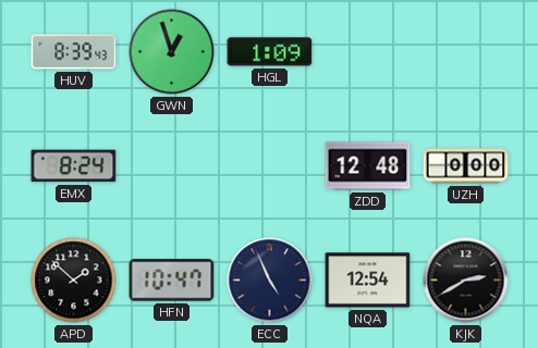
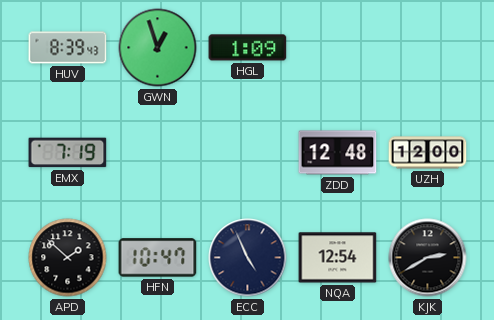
EMX: 8:24 -> 7:19 (68, 153)
UZH: 0:00 -> 12:00 (428, 153)
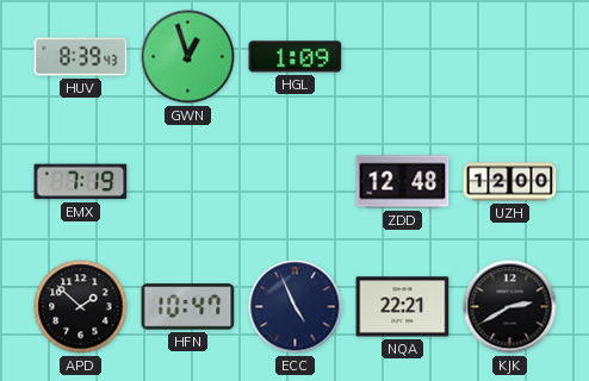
NQA: 12:54 -> 22:21 (403, 307)
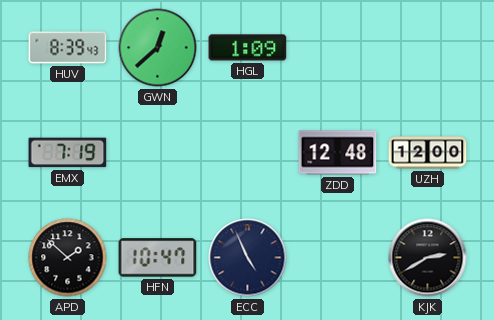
GWN: 12:57 -> 12:38 (158, 48)
NQA: 22:21 -> none (403, 307)
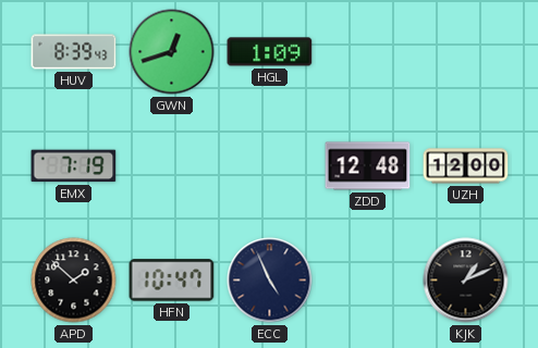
GWN: 12:38 -> 12:42 (172, 52)
KJK: 2:40 -> 1:11 (466, 281)
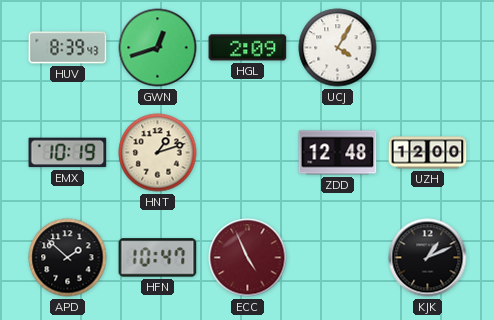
HGL: 1:09 -> 2:09 (248, 48)
UCJ: none -> 4:05 (338, 48)
EMX: 7:19 -> 10:19 (68, 153)
HNT: none -> 1:12 (158, 153)
ECC dial: navy -> burgundy (248, 258)
